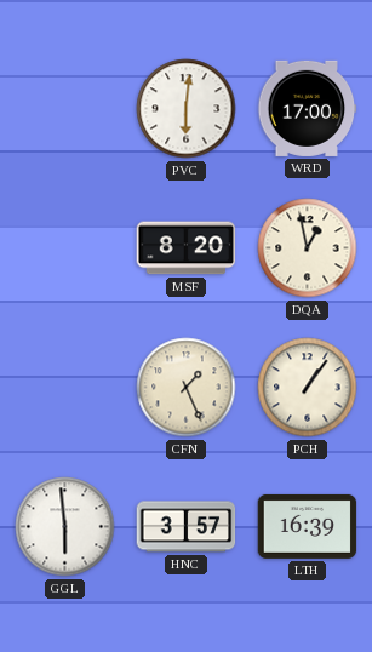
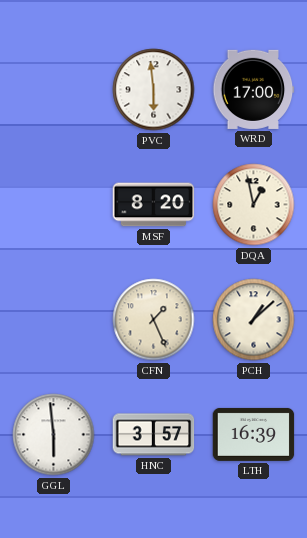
PVC: 6:01 -> 5:59 (154, 90)
PCH: 1:06 -> 1:08 (254, 320)
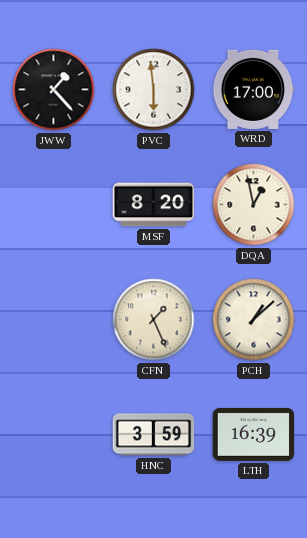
JWW: none -> 1:23 (54, 90)
GGL: 5:59 -> none (54, 435)
HNC: 3:57 -> 3:59 (154, 435)
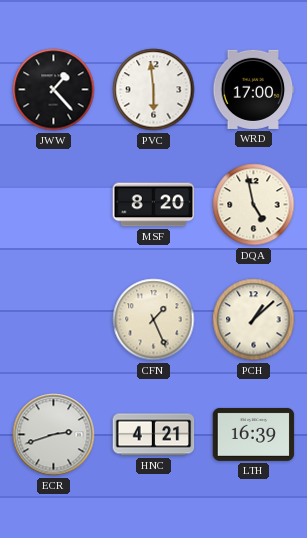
DQA: 12:58 -> 4:58 (254, 205)
ECR: none -> 2:42 (54, 435)
HNC: 3:59 -> 4:21 (154, 435)
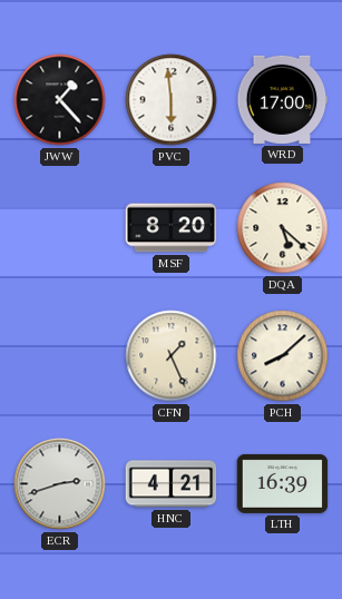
DQA: 4:58 -> 5:22 (283, 228)
PCH: 1:08 -> 8:08 (283, 356)
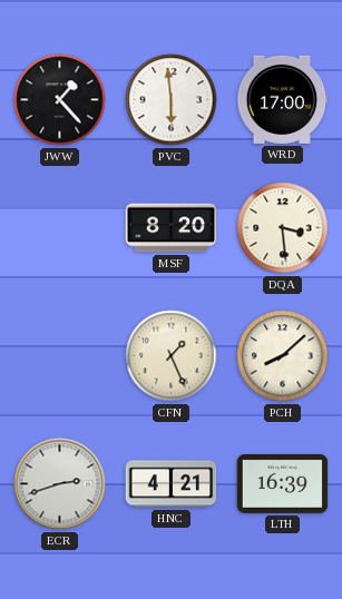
DQA: 5:22 -> 3:29 (283, 228)
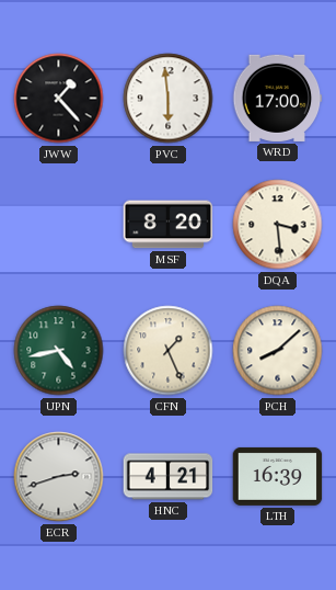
UPN: none -> 4:43 (59, 351)
